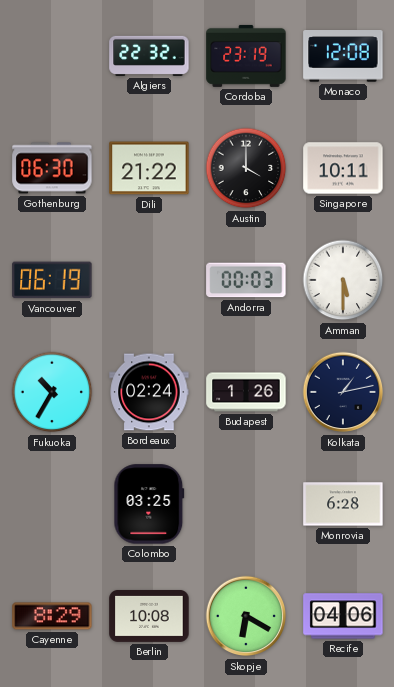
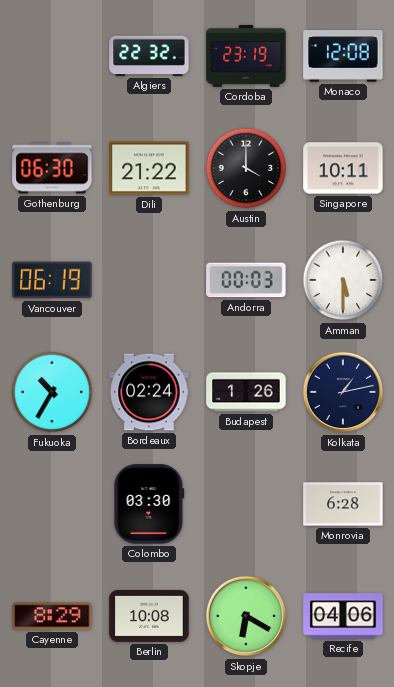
Colombo: 03:25 -> 03:30 (149, 504)
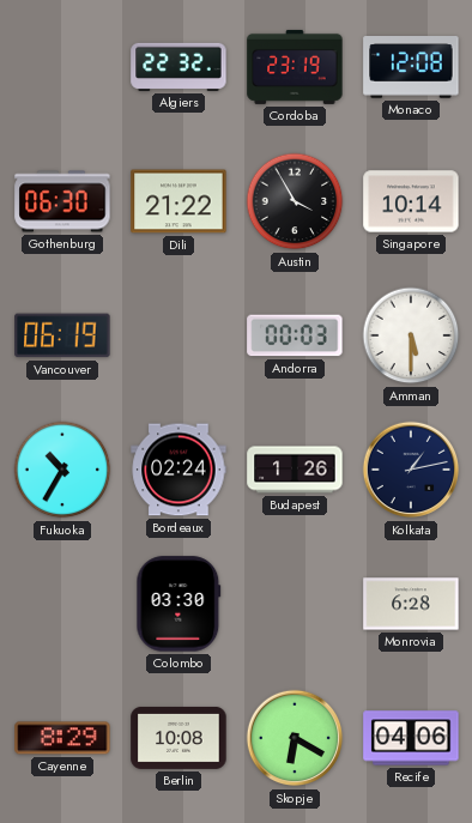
Austin: 4:00 -> 3:55 (295, 201)
Singapore: 10:11 -> 10:14 (411, 201)
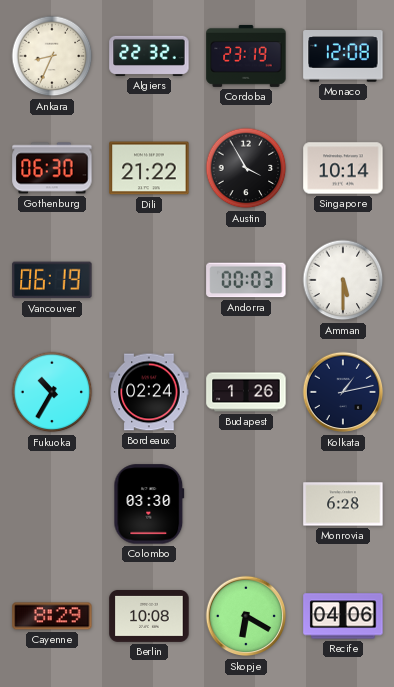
Ankara: none -> 8:34 (52, 56)
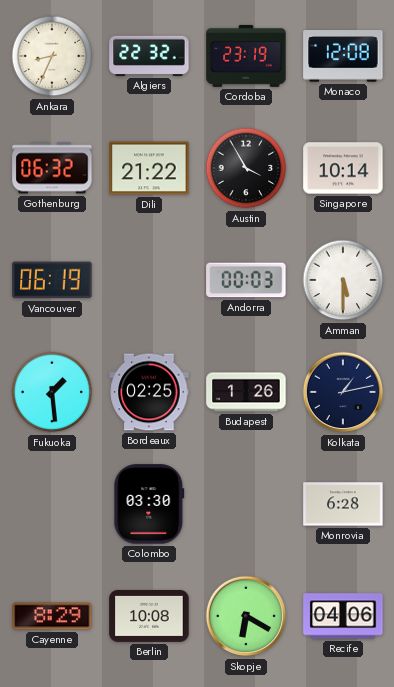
Gothenburg: 06:30 -> 06:32 (52, 168)
Fukuoka: 10:35 -> 1:29 (52, 392)
Bordeaux: 02:24 -> 02:25 (149, 392)
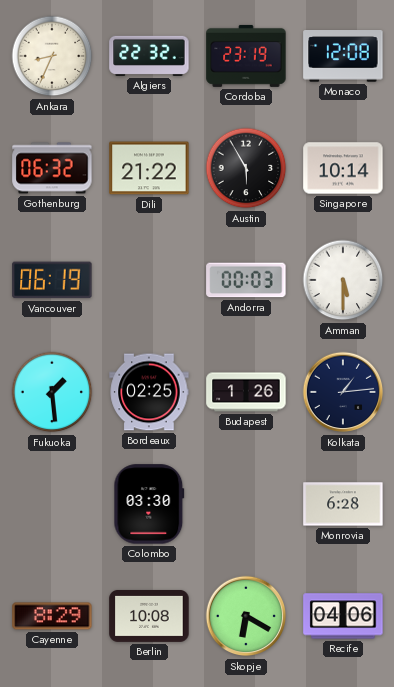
Austin: 3:55 -> 5:55 (246, 168)
Kolkata: 1:13 -> 1:14 (343, 392)
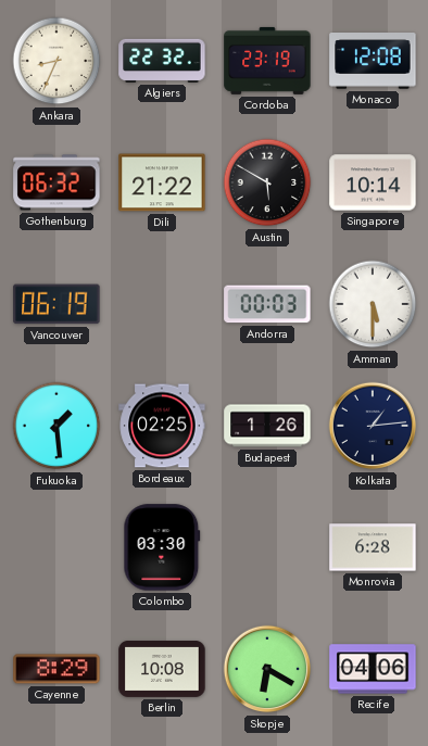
Austin: 5:55 -> 5:50 (267, 182)
